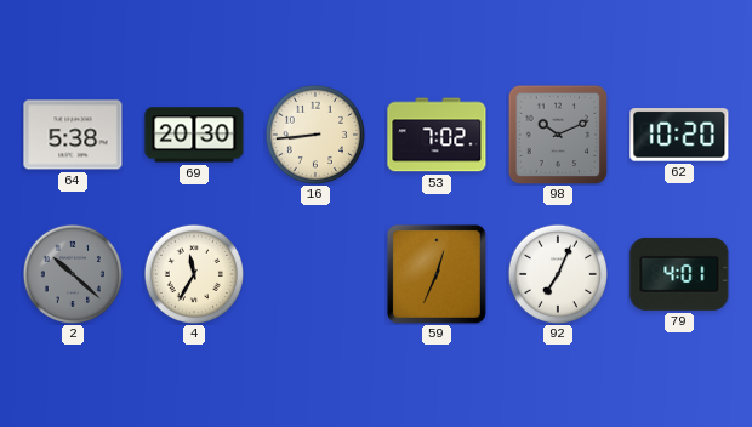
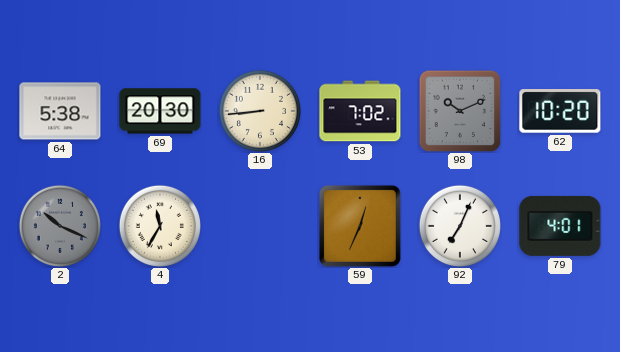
2: 10:22 -> 10:19 (59, 225)
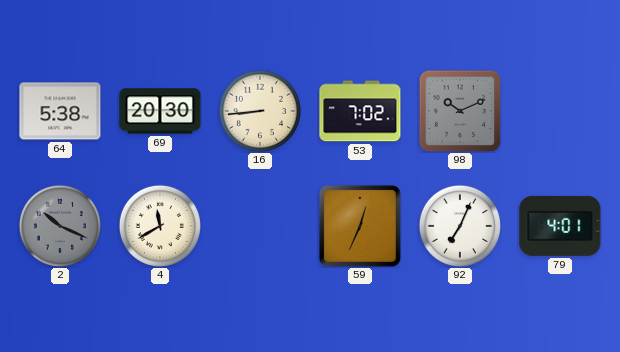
62: 10:20 -> none (560, 111)
4: 11:35 -> 11:40 (159, 225)
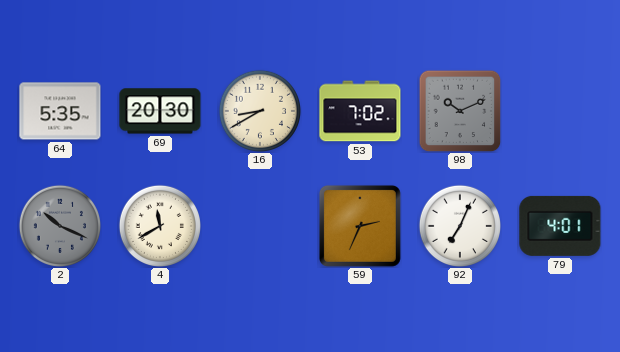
64: 5:38 -> 5:35 (60, 111)
16: 8:44 -> 8:40 (259, 110)
59: 12:34 -> 2:34 (360, 226)
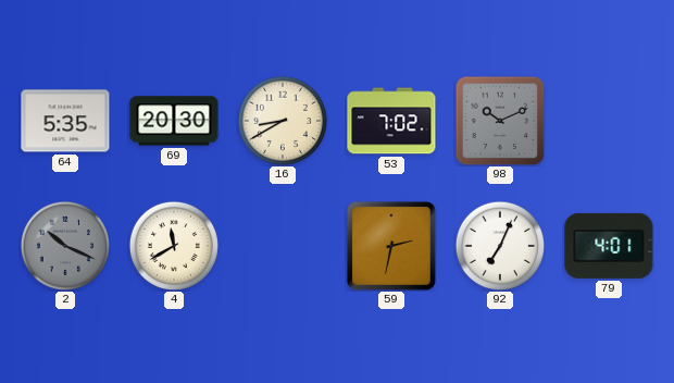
59: 2:34 -> 2:32 (391, 246)
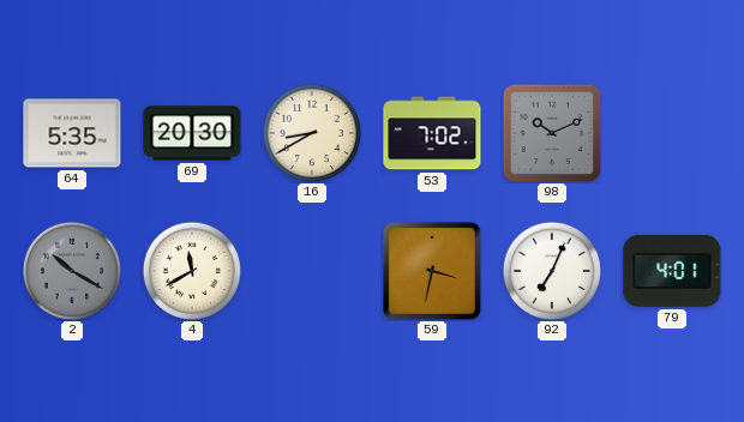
2: 10:19 -> 10:20 (71, 270)
59: 2:32 -> 3:32 (432, 271)
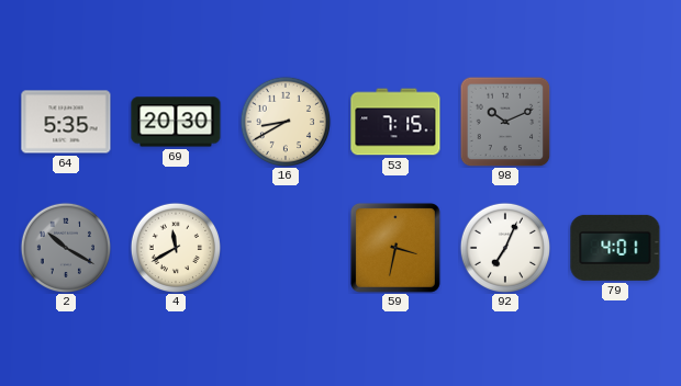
53: 7:02 -> 7:15 (395, 122)
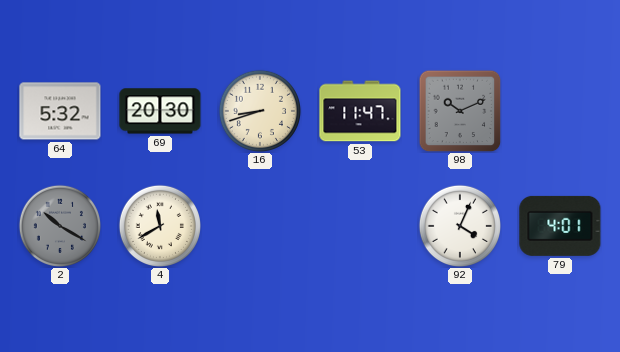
64: 5:35 -> 5:32 (60, 111)
16: 8:40 -> 8:42 (259, 110)
53: 7:15 -> 11:47 (360, 111)
59: 3:32 -> none (395, 248)
92: 7:04 -> 4:04 (459, 225)
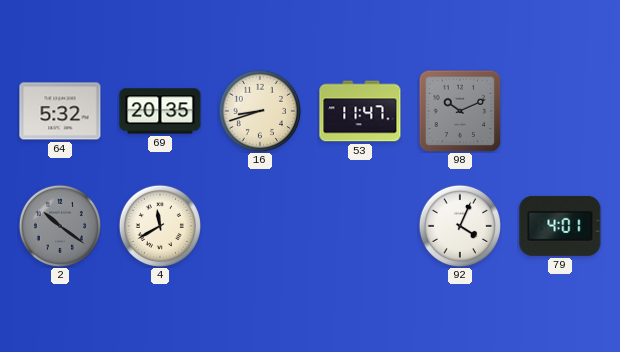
69: 20:30 -> 20:35 (160, 111)
2: 10:20 -> 10:21 (59, 225)
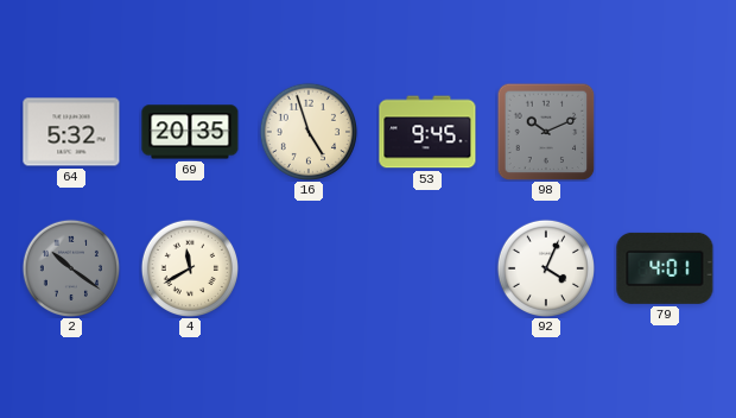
16: 8:42 -> 4:57 (307, 131)
53: 11:47 -> 9:45 (427, 132)
